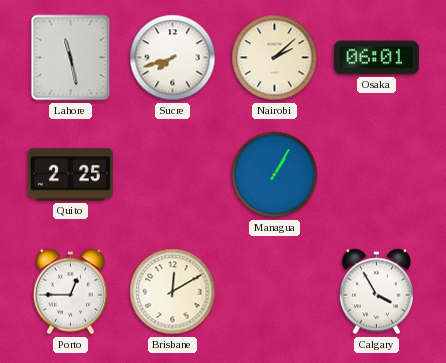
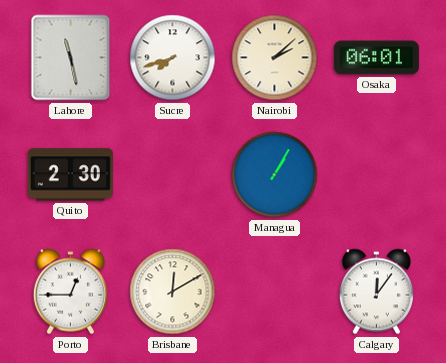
Quito: 2:25 -> 2:30 (70, 175)
Calgary: 3:55 -> 12:06 (376, 292)
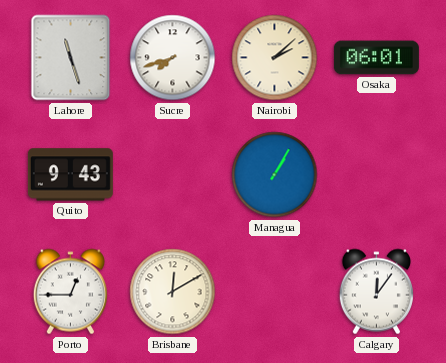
Lahore: 11:28 -> 11:27 (71, 58)
Quito: 2:30 -> 9:43 (70, 175)
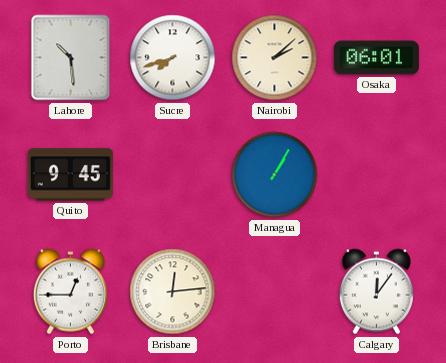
Lahore: 11:27 -> 10:29 (71, 58)
Quito: 9:43 -> 9:45 (70, 175)
Brisbane: 12:10 -> 12:14 (173, 292)
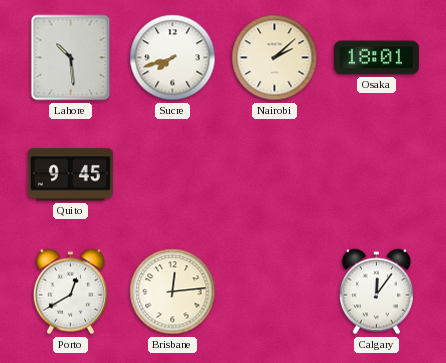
Osaka: 06:01 -> 18:01 (376, 58)
Managua: 1:05 -> none (275, 175)
Porto: 12:45 -> 12:40 (70, 292)
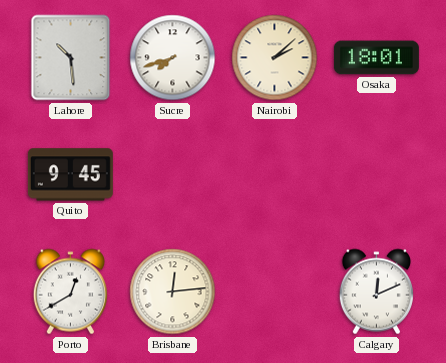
Calgary: 12:06 -> 12:11 (376, 292)
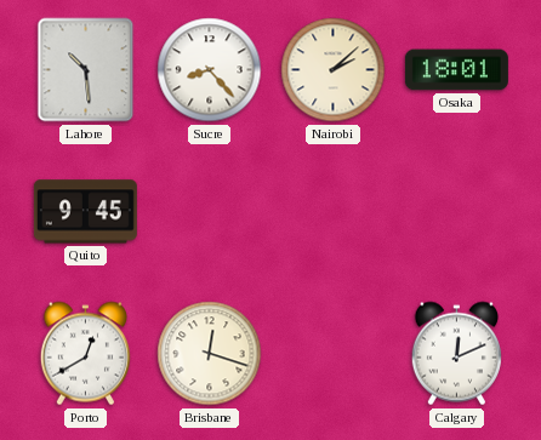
Sucre: 7:42 -> 8:23 (210, 70)
Brisbane: 12:14 -> 12:18 (210, 354)
